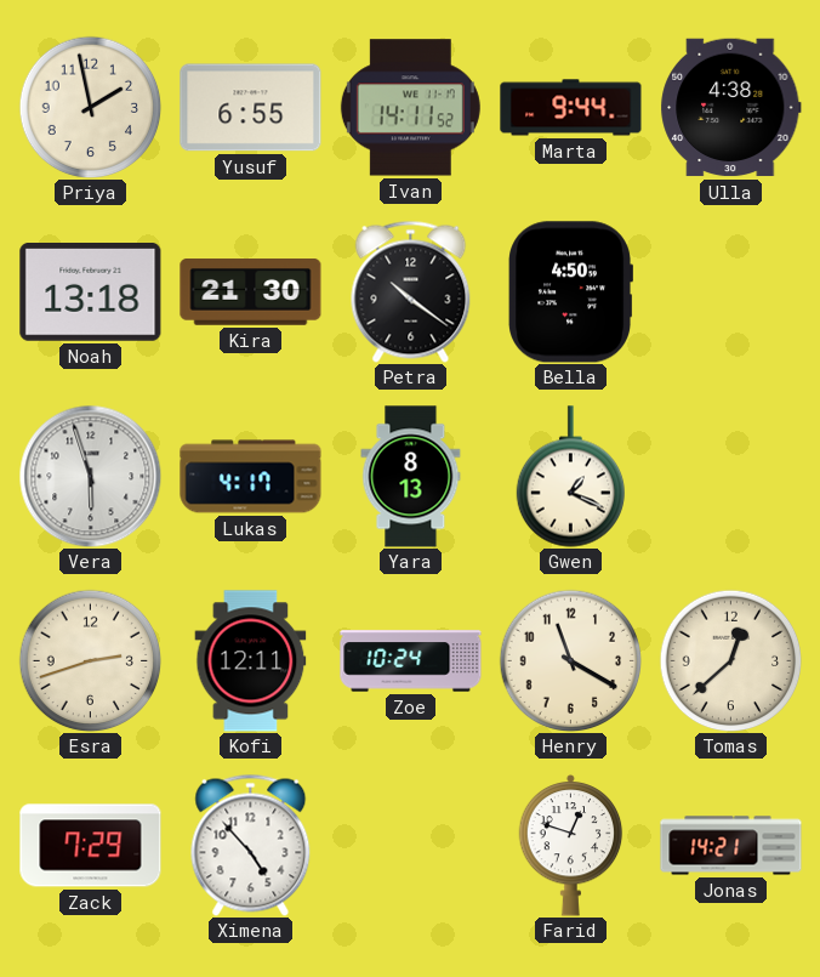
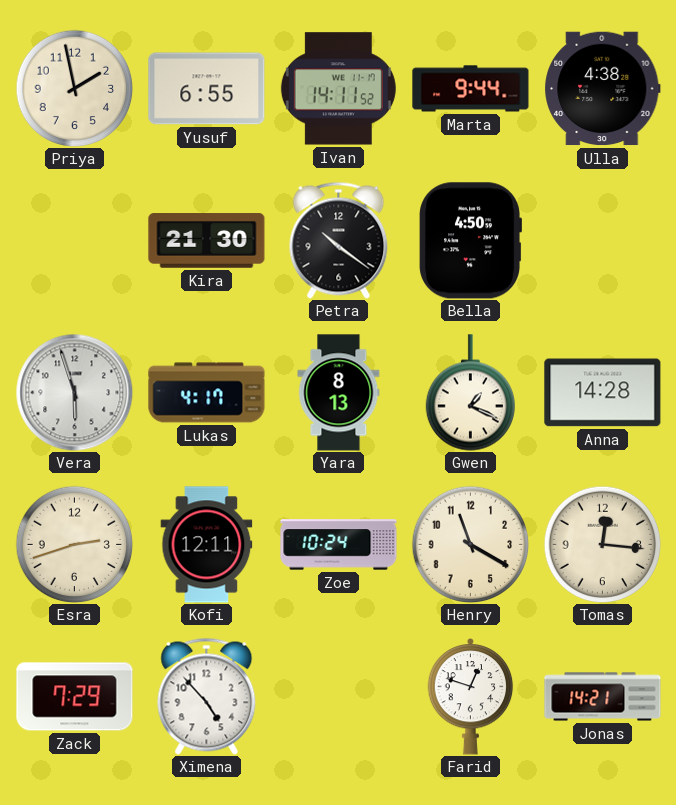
Noah: 13:18 -> none (91, 292)
Anna: none -> 14:28 (603, 393)
Tomas: 12:38 -> 12:16 (602, 544)
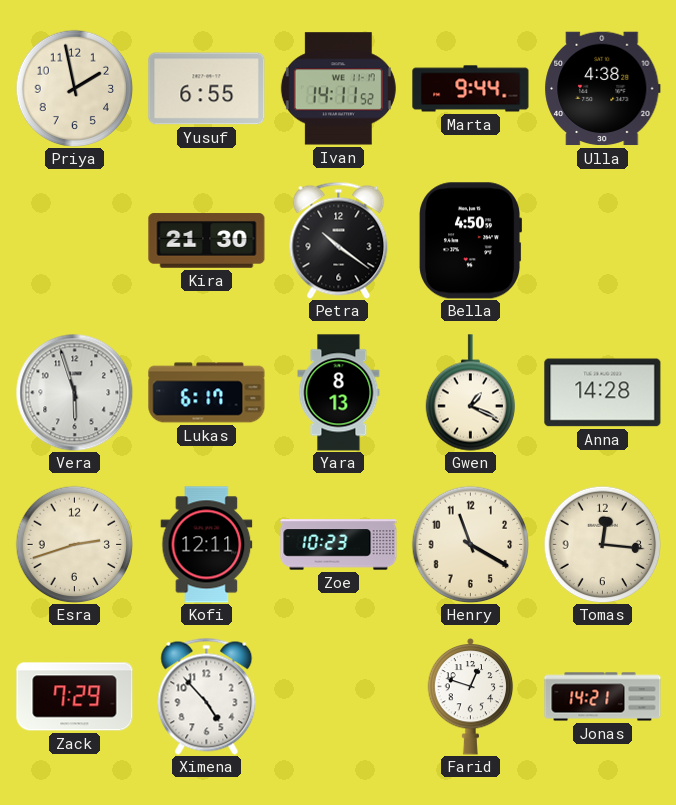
Lukas: 4:17 -> 6:17 (207, 393)
Zoe: 10:24 -> 10:23 (339, 545)
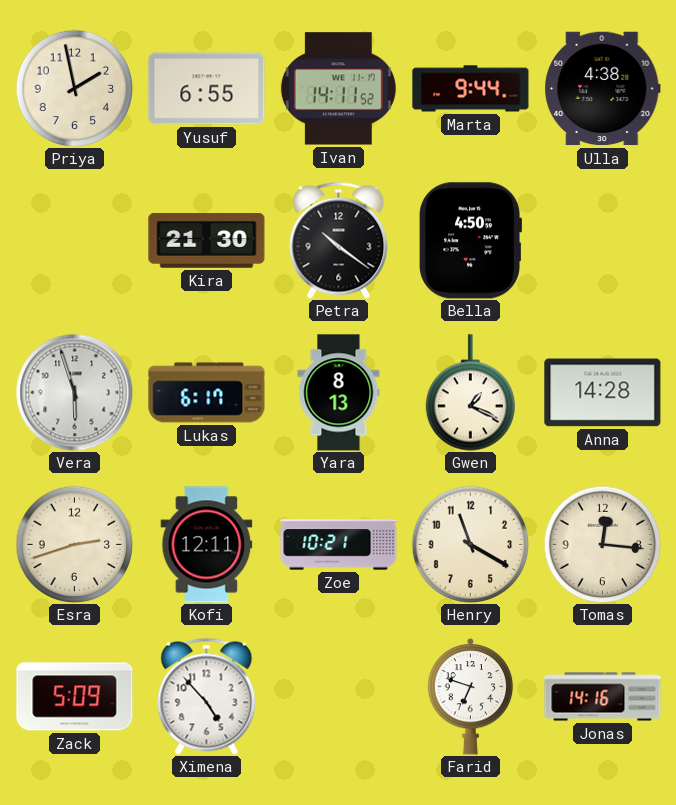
Zoe: 10:23 -> 10:21 (339, 545)
Zack: 7:29 -> 5:09 (75, 697)
Farid: 12:48 -> 6:48 (471, 696)
Jonas: 14:21 -> 14:16 (603, 697)
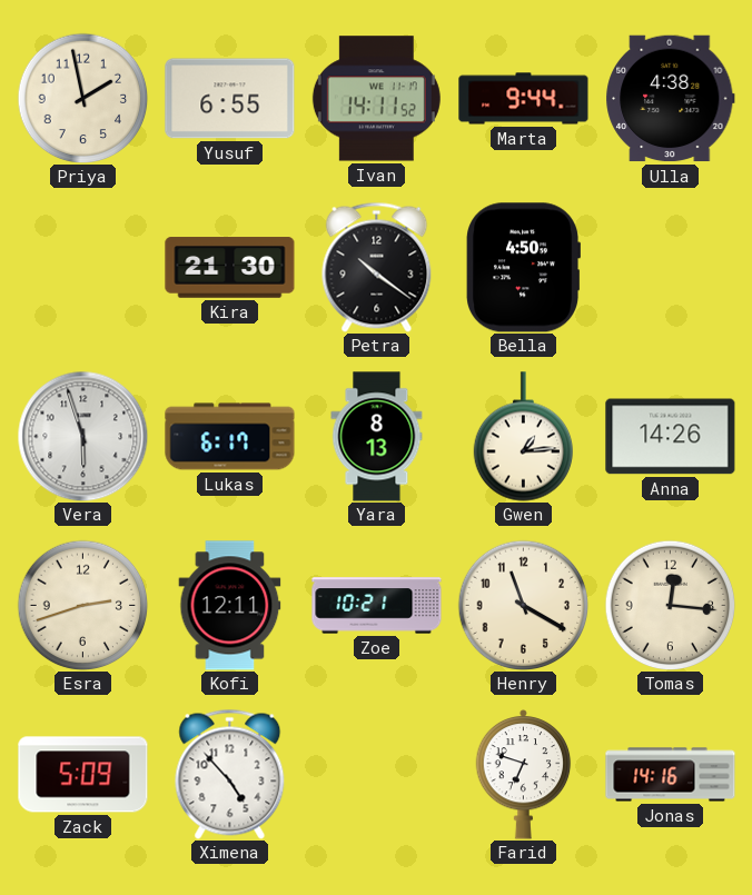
Gwen: 1:19 -> 1:14 (523, 437)
Anna: 14:28 -> 14:26 (671, 437)
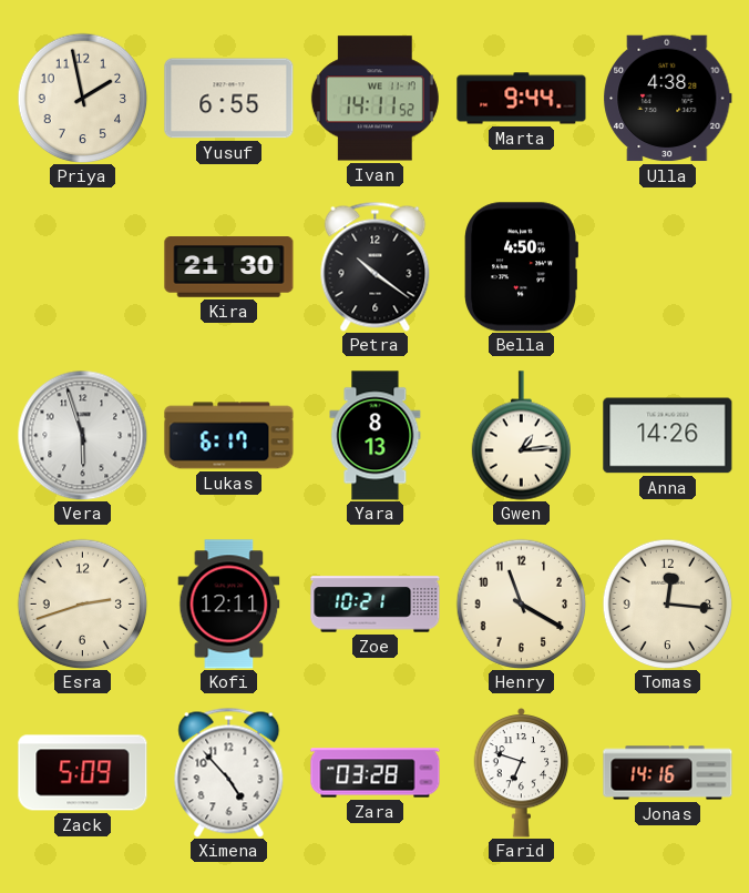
Zara: none -> 03:28 (376, 773)
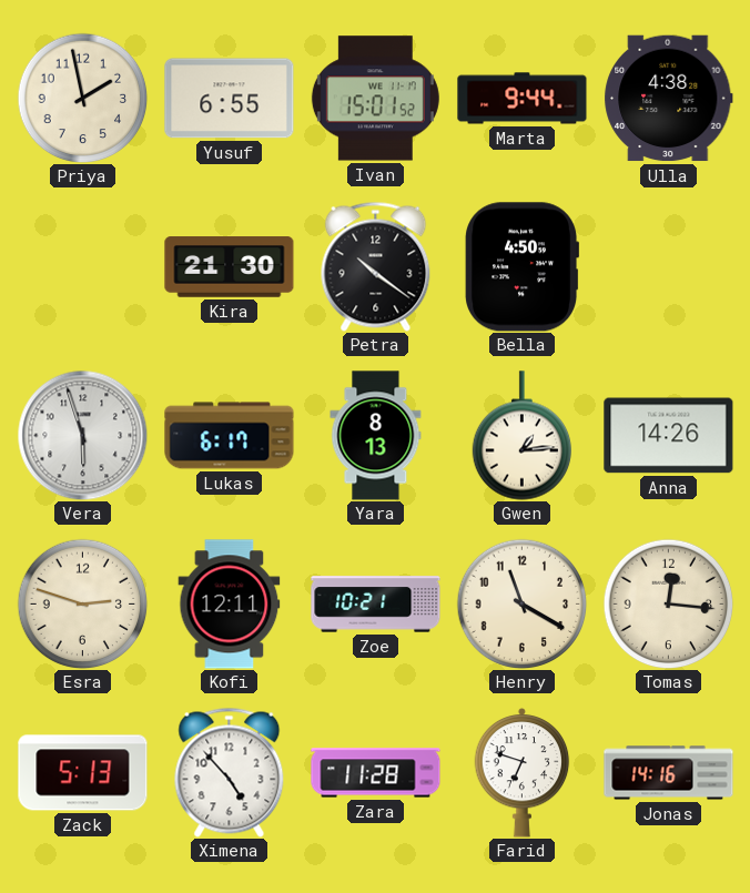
Ivan: 14:11 -> 15:01 (375, 99)
Esra: 2:42 -> 2:48 (82, 603)
Zack: 5:09 -> 5:13 (83, 773)
Zara: 03:28 -> 11:28 (376, 773)
